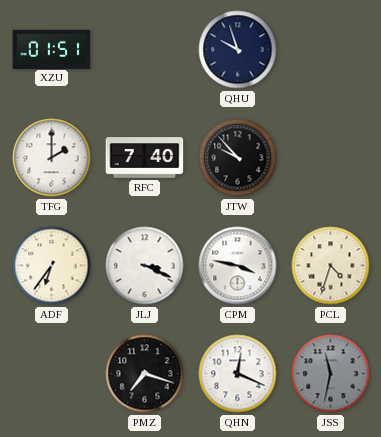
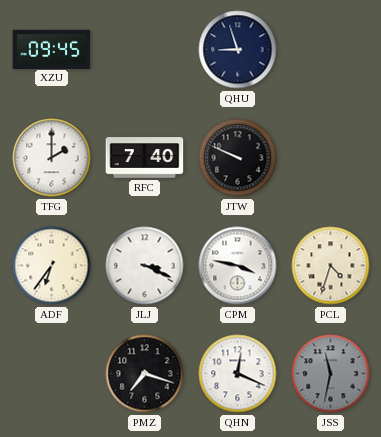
XZU: 01:51 -> 09:45 (52, 49)
QHU: 9:57 -> 8:57 (238, 50)
JTW: 9:53 -> 9:49 (238, 158)
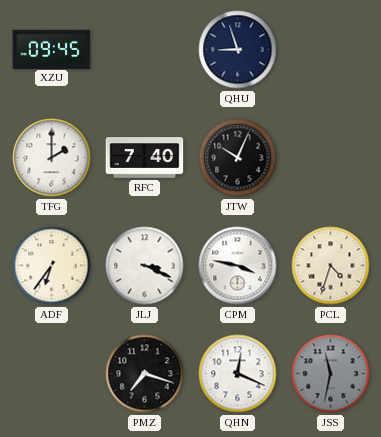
JTW: 9:49 -> 10:04 (238, 158)
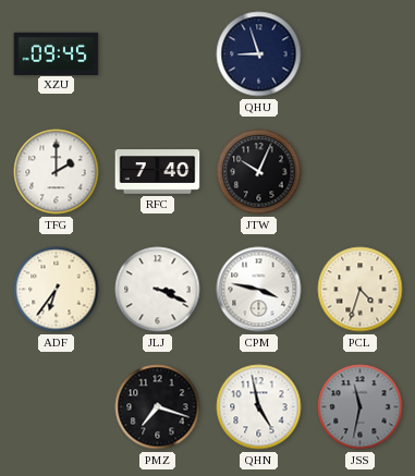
QHN: 12:19 -> 4:58 (259, 407)
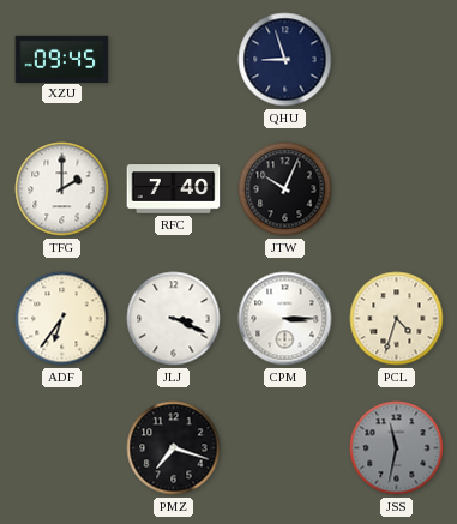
CPM: 3:47 -> 3:15 (285, 319)
QHN: 4:58 -> none (259, 407)
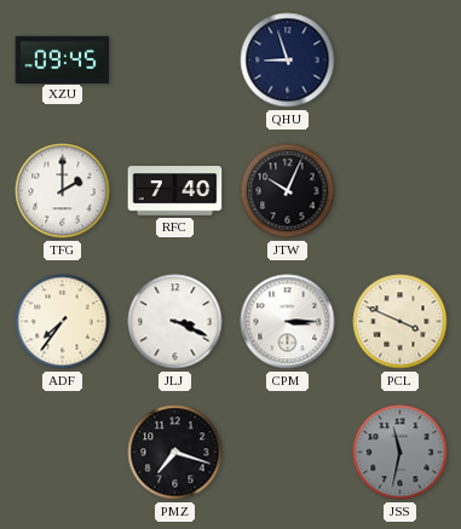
ADF: 6:36 -> 7:36 (63, 322)
PCL: 4:33 -> 3:49 (401, 322)
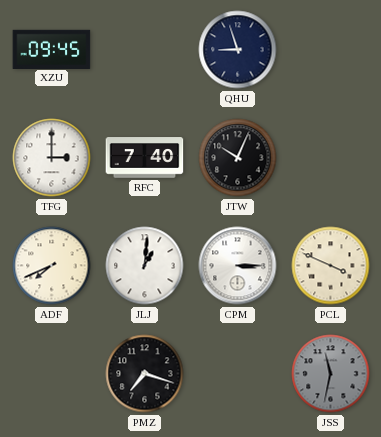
TFG: 2:00 -> 3:00 (52, 158)
ADF: 7:36 -> 7:41 (52, 266)
JLJ: 3:19 -> 1:01 (145, 266)
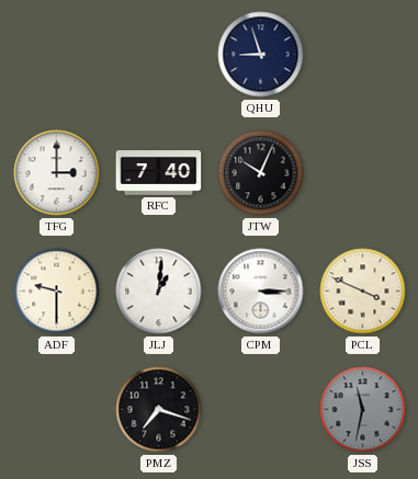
XZU: 09:45 -> none (52, 49)
ADF: 7:41 -> 9:30 (57, 292)
